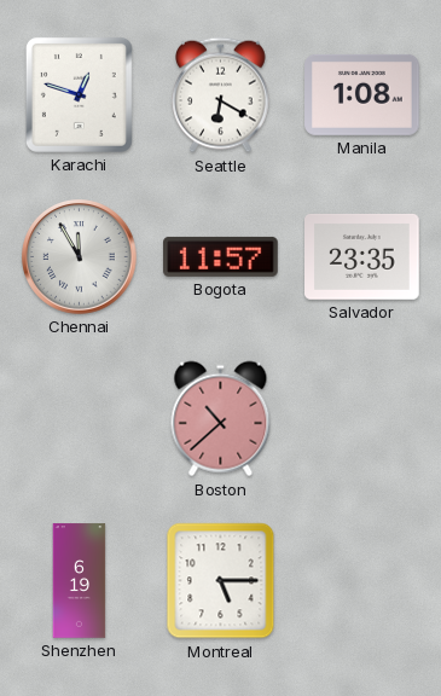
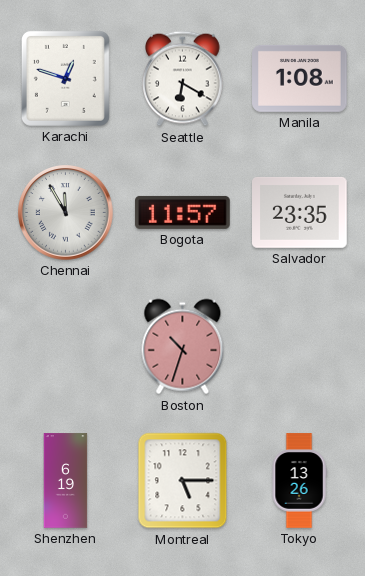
Boston: 10:38 -> 10:33 (183, 347)
Tokyo: none -> 13:26 (299, 481)
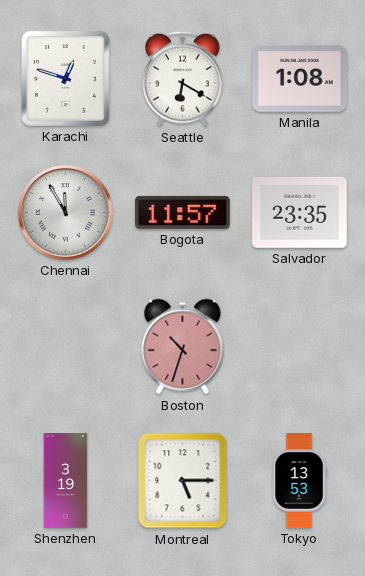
Shenzhen: 6:19 -> 3:19 (66, 481)
Tokyo: 13:26 -> 13:53 (299, 481)
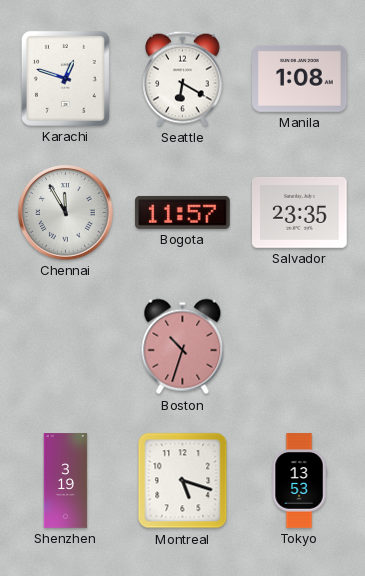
Montreal: 5:15 -> 5:18 (183, 481)
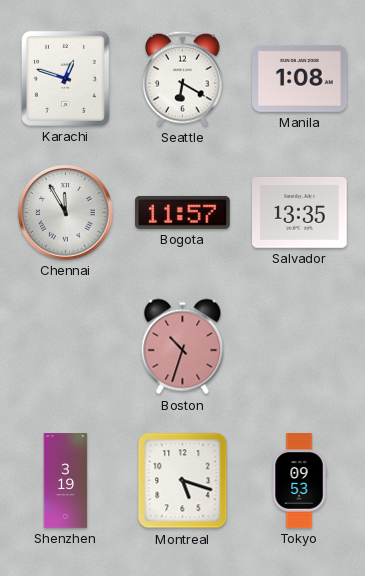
Salvador: 23:35 -> 13:35 (300, 212)
Tokyo: 13:53 -> 09:53 (299, 481)
